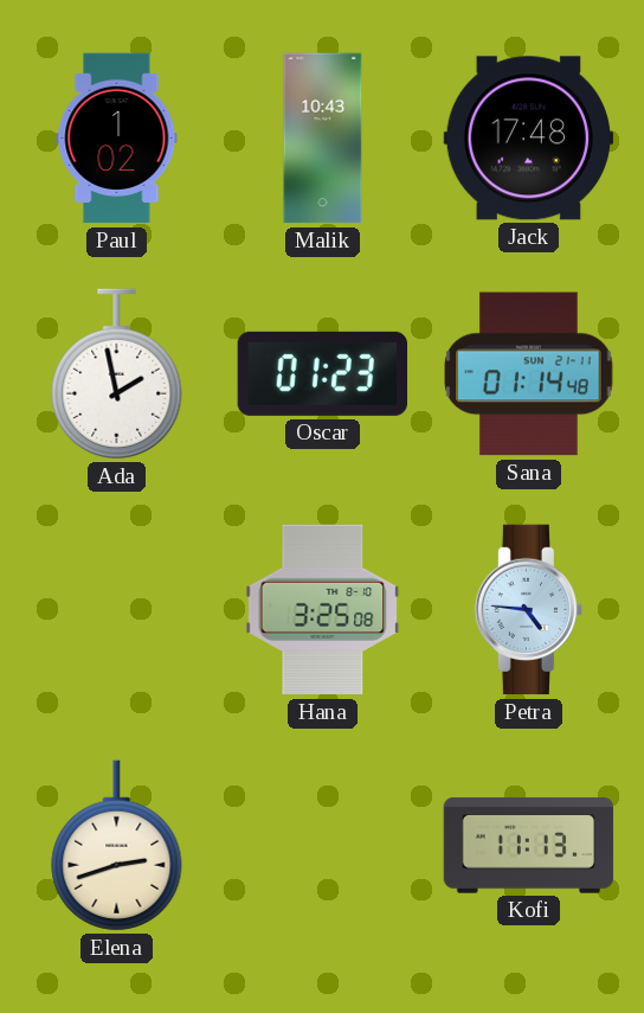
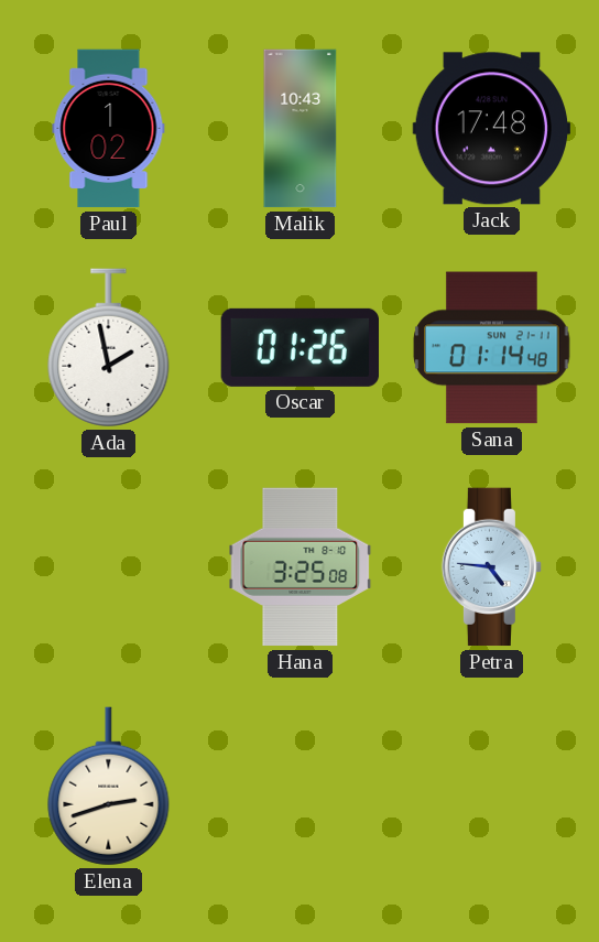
Oscar: 01:23 -> 01:26 (299, 347)
Kofi: 11:13 -> none (529, 846)
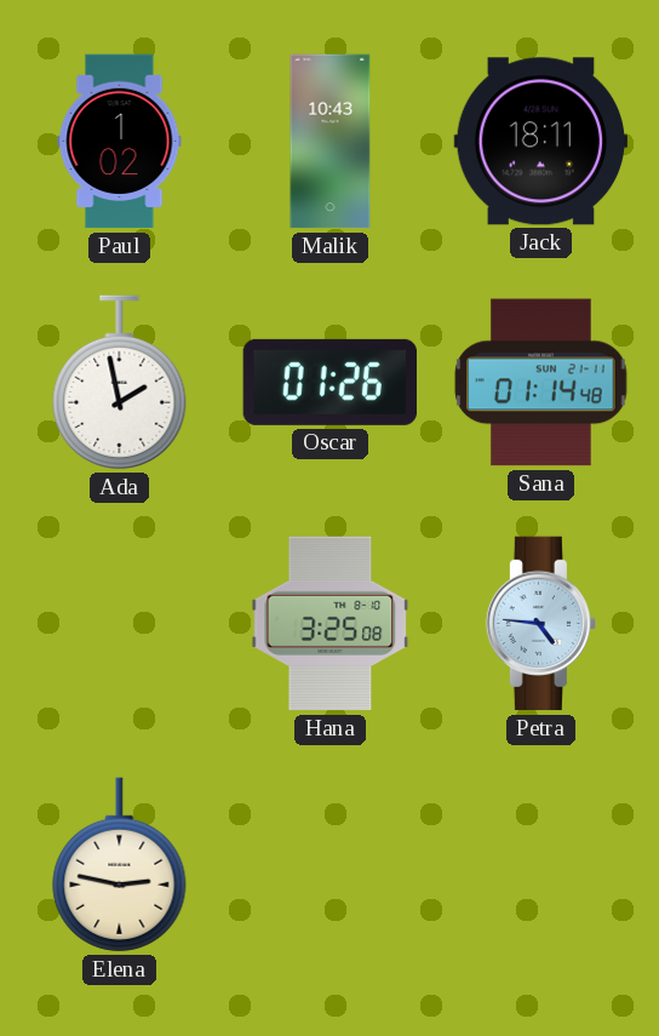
Jack: 17:48 -> 18:11 (540, 142)
Elena: 2:42 -> 2:47 (120, 865)
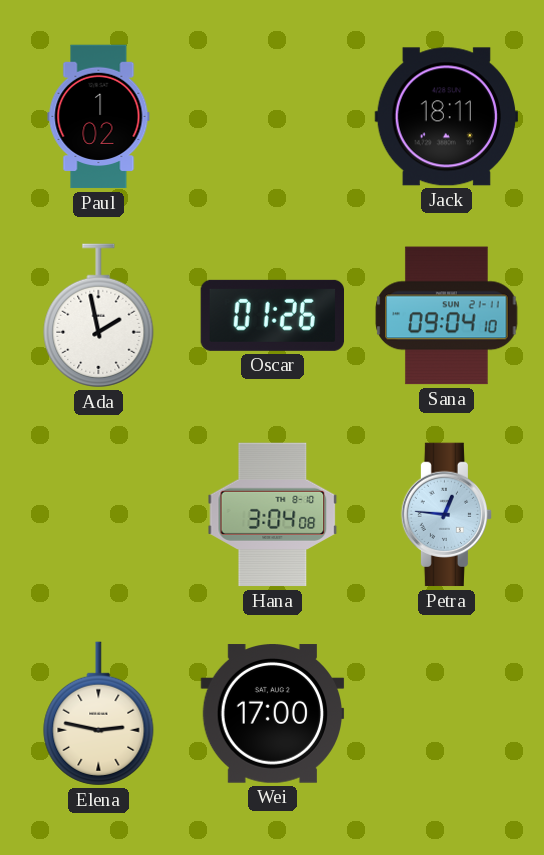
Malik: 10:43 -> none (331, 142)
Sana: 01:14 -> 09:04 (447, 316)
Hana: 3:25 -> 3:04 (273, 515)
Petra: 4:46 -> 12:46 (446, 515)
Wei: none -> 17:00 (273, 714)
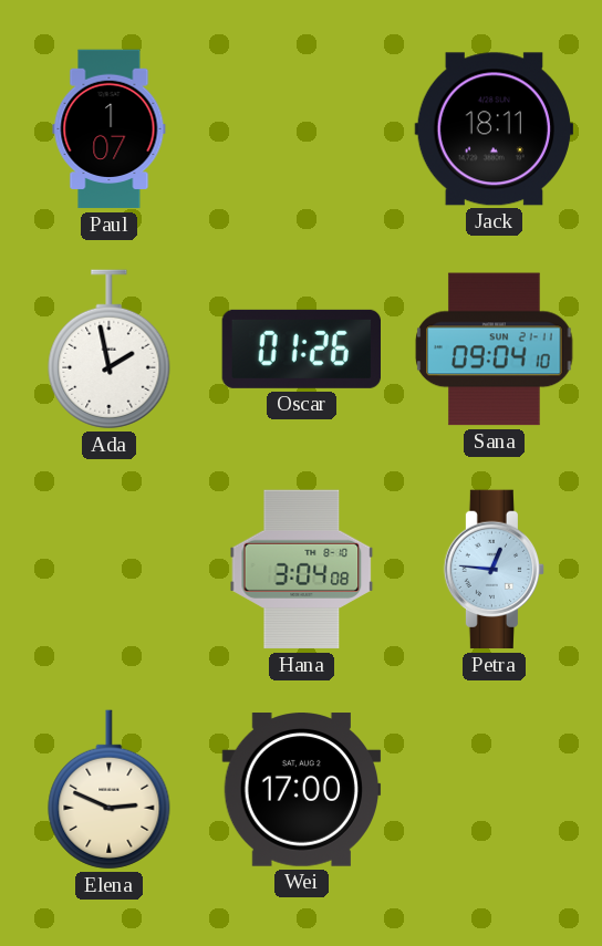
Paul: 1:02 -> 1:07 (110, 129)
Elena: 2:47 -> 2:49 (110, 790)
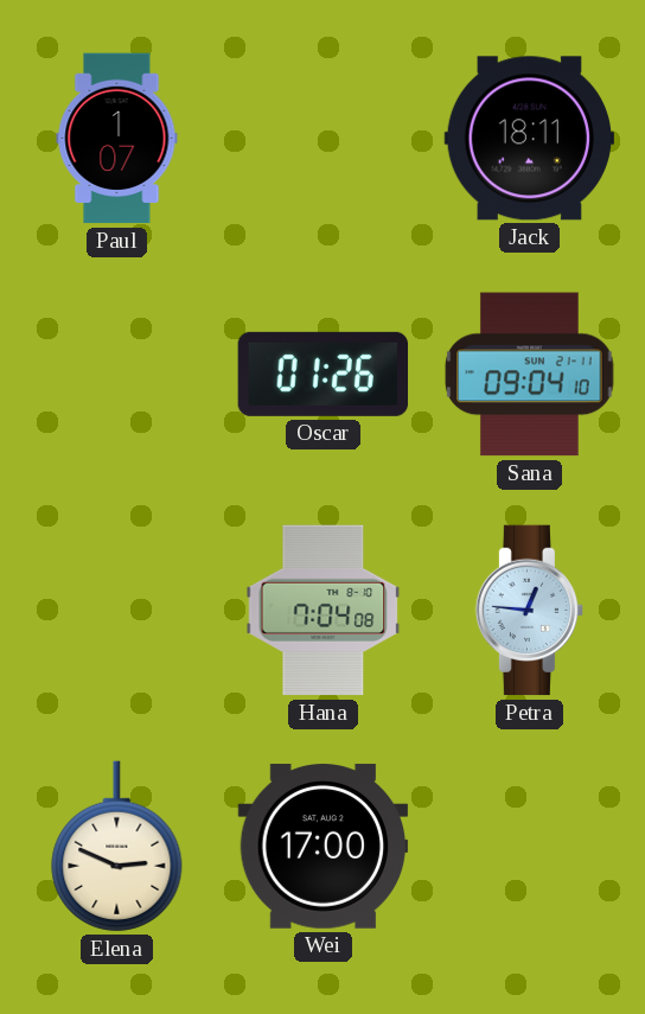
Ada: 1:58 -> none (110, 350)
Hana: 3:04 -> 7:04 (324, 611)
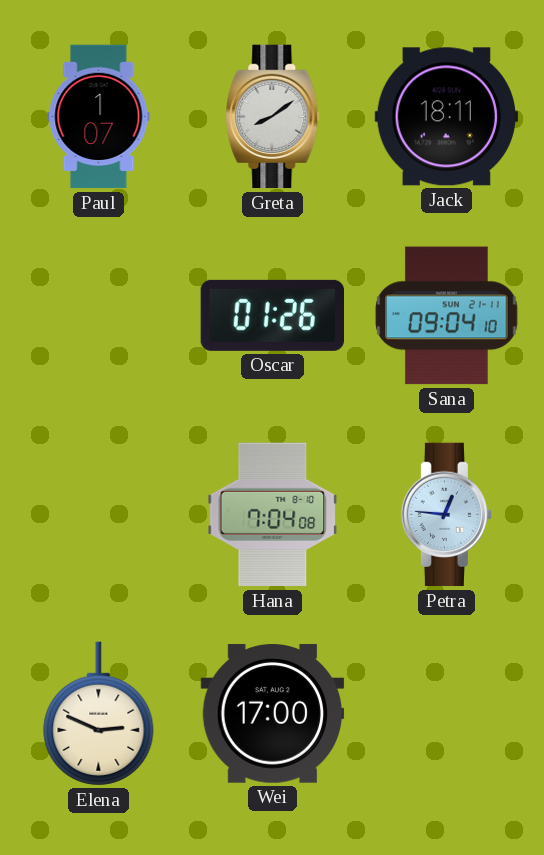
Greta: none -> 8:09 (273, 117)
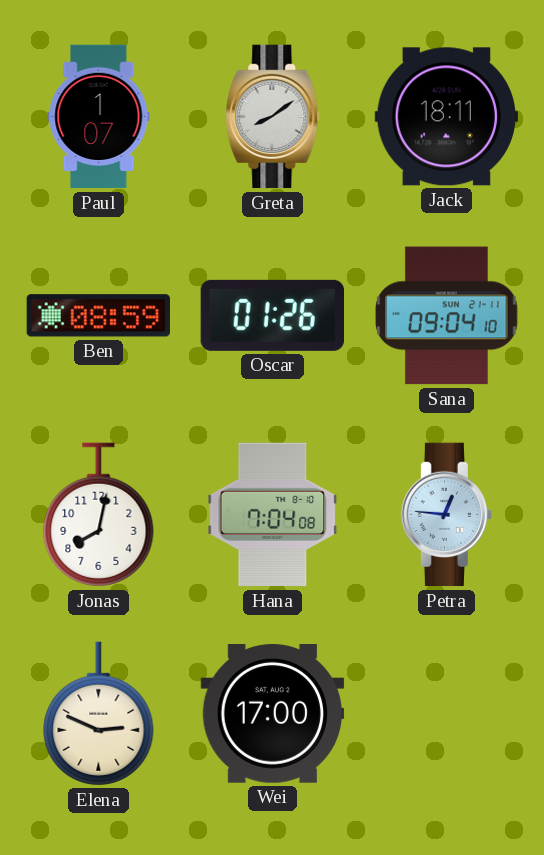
Ben: none -> 08:59 (98, 316)
Jonas: none -> 8:02 (99, 515)
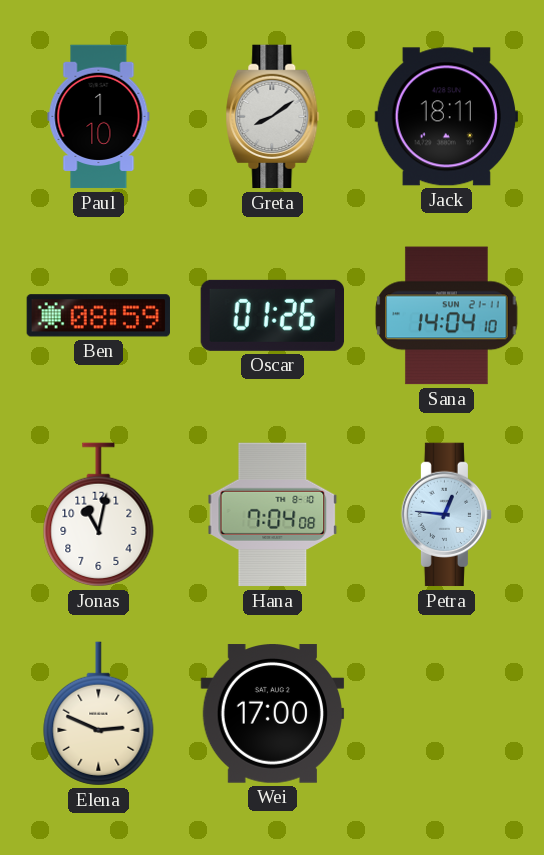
Paul: 1:07 -> 1:10 (99, 117)
Sana: 09:04 -> 14:04 (447, 316)
Jonas: 8:02 -> 11:02 (99, 515)
